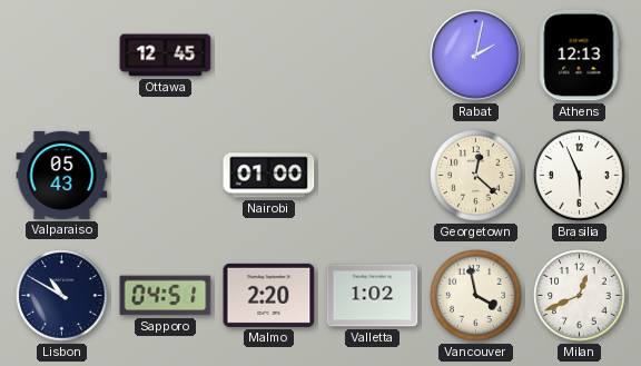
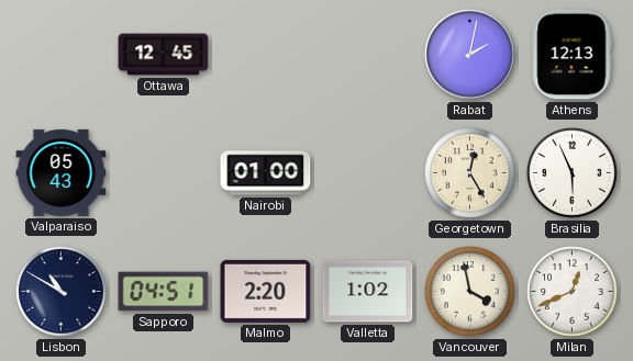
Georgetown: 12:22 -> 12:25 (470, 173)
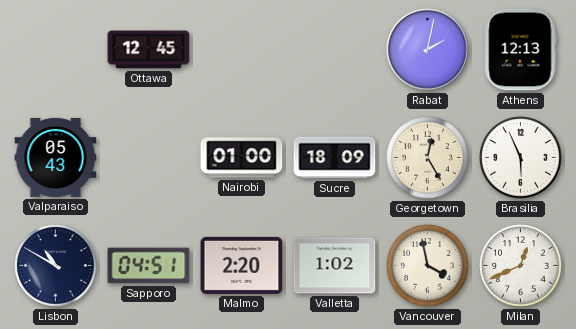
Sucre: none -> 18:09 (335, 158)
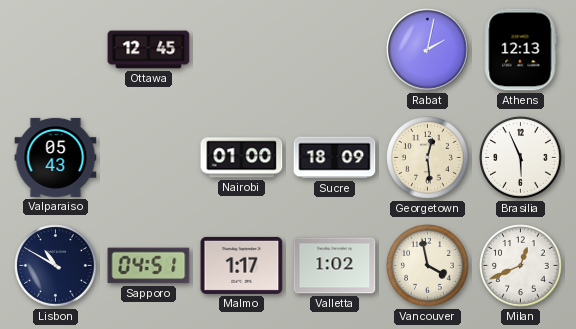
Georgetown: 12:25 -> 12:29 (428, 158)
Malmo: 2:20 -> 1:17 (242, 265)
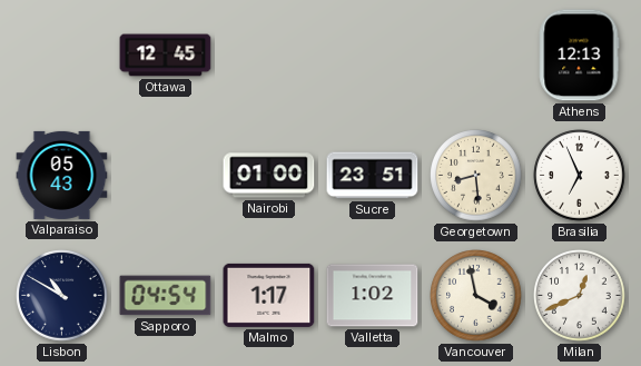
Rabat: 2:02 -> none (428, 50)
Sucre: 18:09 -> 23:51 (373, 176)
Georgetown: 12:29 -> 8:29 (476, 176)
Brasilia: 5:56 -> 6:56 (580, 176)
Sapporo: 04:51 -> 04:54 (166, 296)
